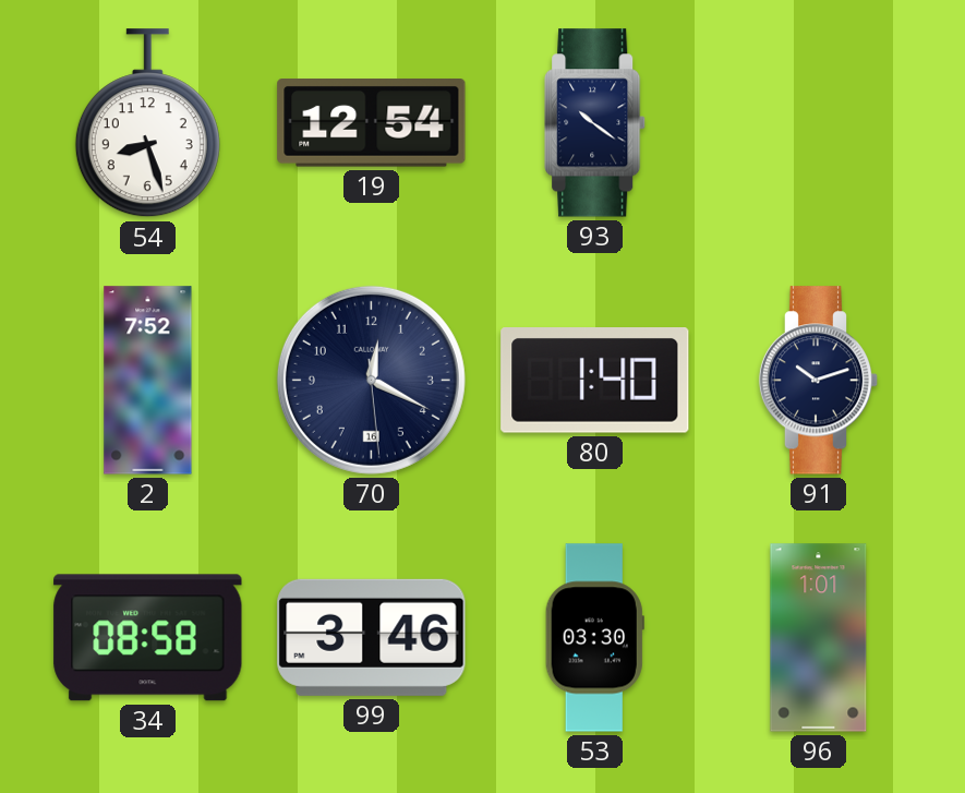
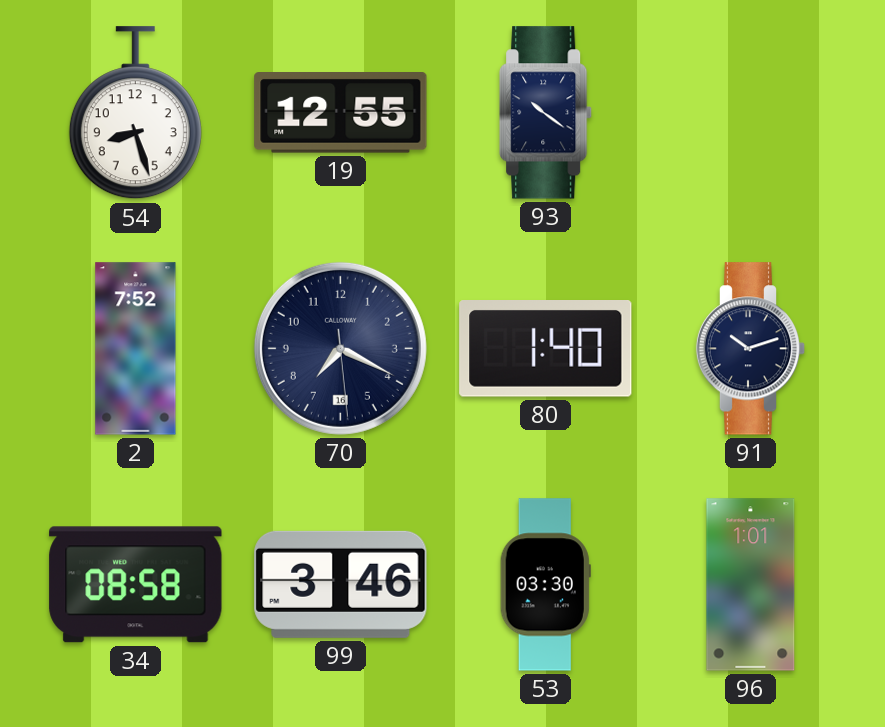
19: 12:54 -> 12:55 (341, 113)
70: 12:19 -> 7:19 (340, 348)
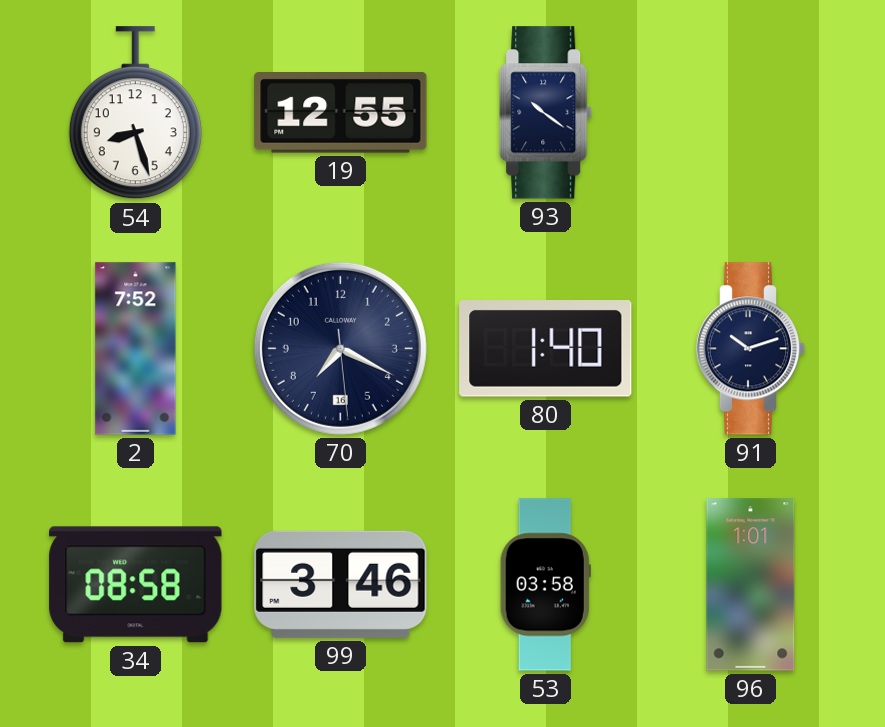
53: 03:30 -> 03:58 (545, 585)
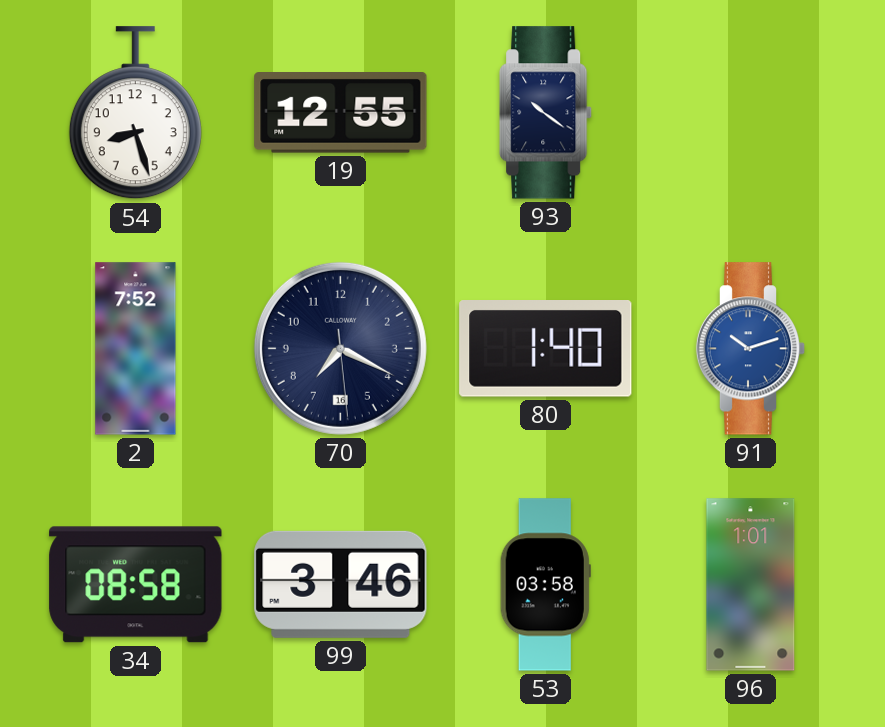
91 dial: navy -> blue (751, 349)
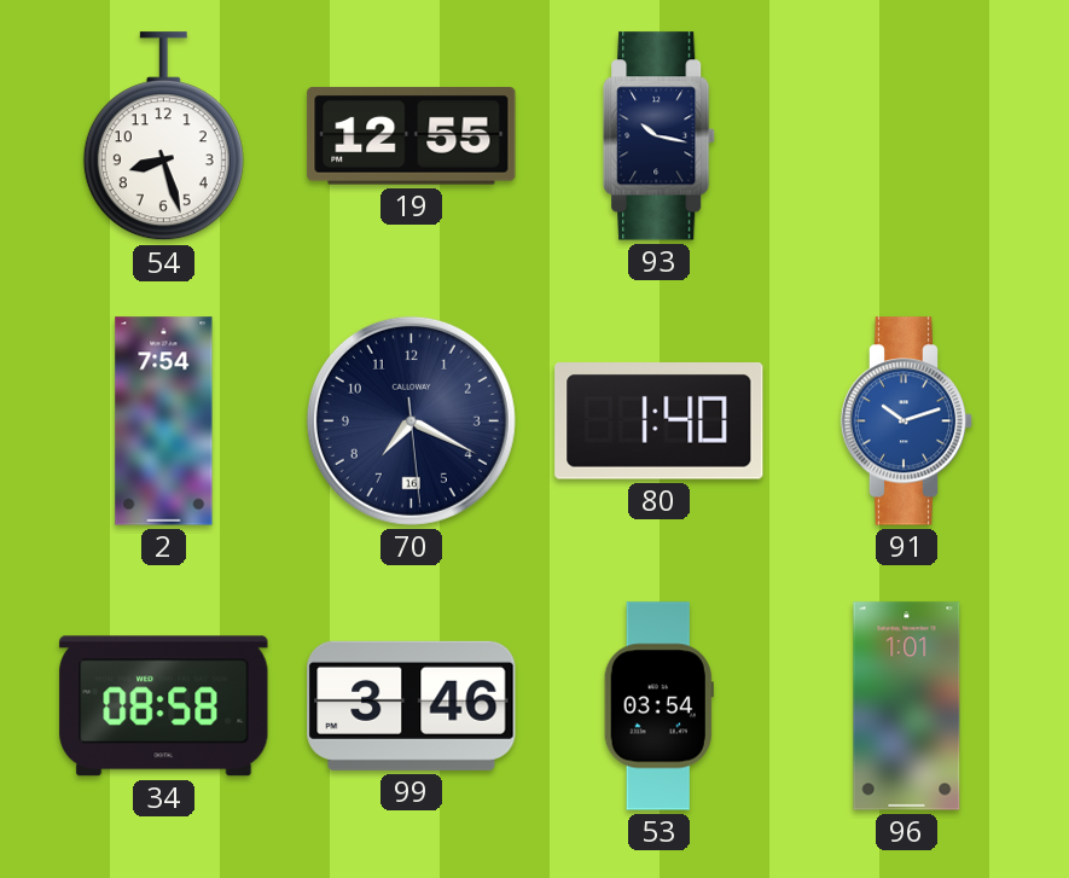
93: 10:21 -> 10:17 (660, 136)
2: 7:52 -> 7:54 (164, 421)
53: 03:58 -> 03:54 (658, 707)
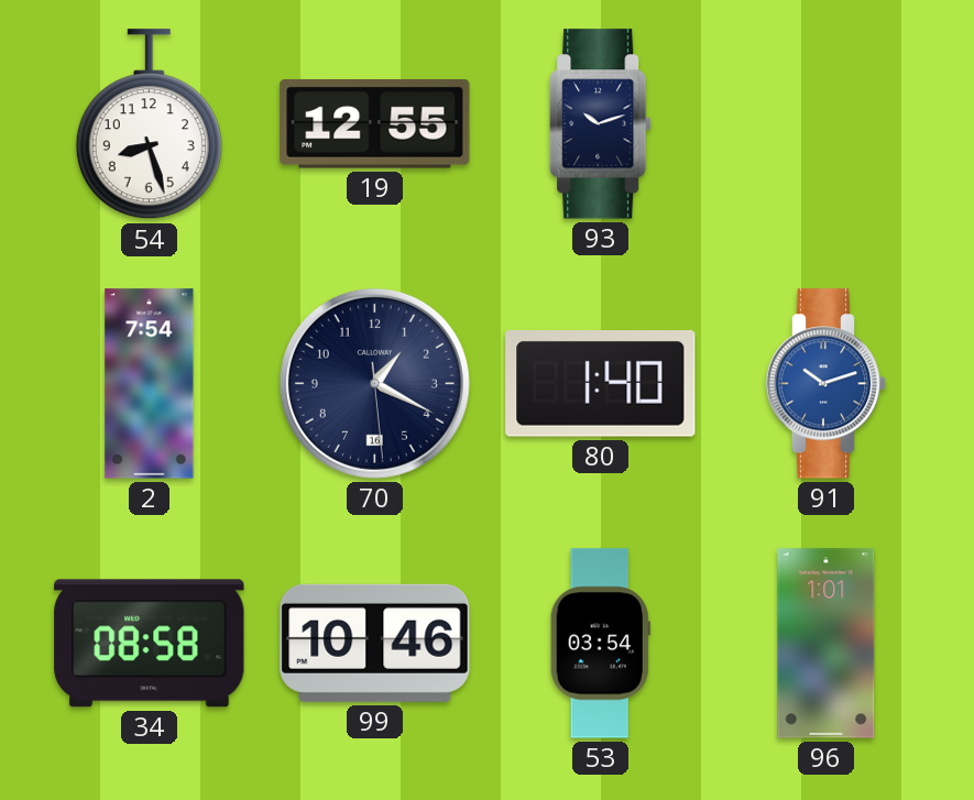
93: 10:17 -> 10:12 (601, 124)
70: 7:19 -> 1:19 (374, 383)
99: 3:46 -> 10:46 (375, 643)
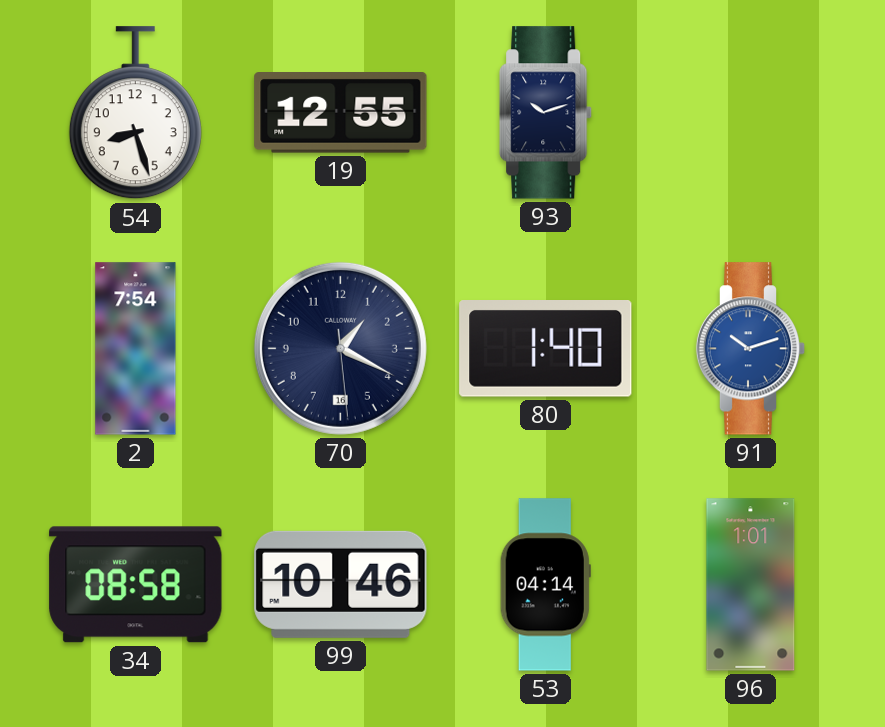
53: 03:54 -> 04:14 (545, 585)
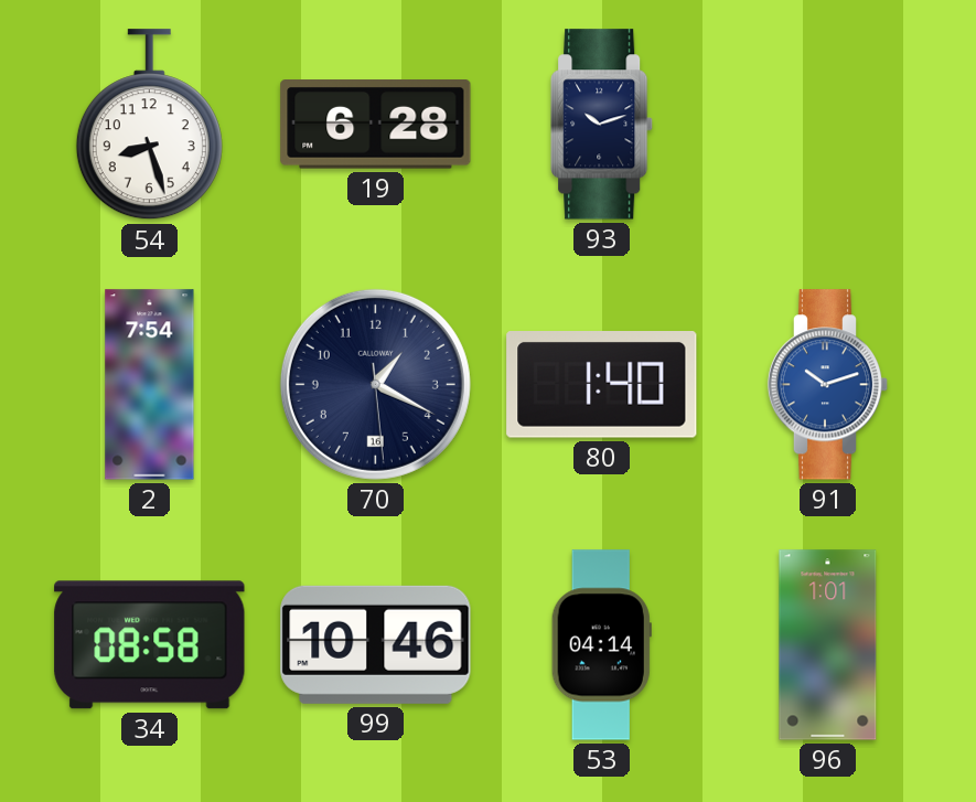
19: 12:55 -> 6:28 (376, 125)
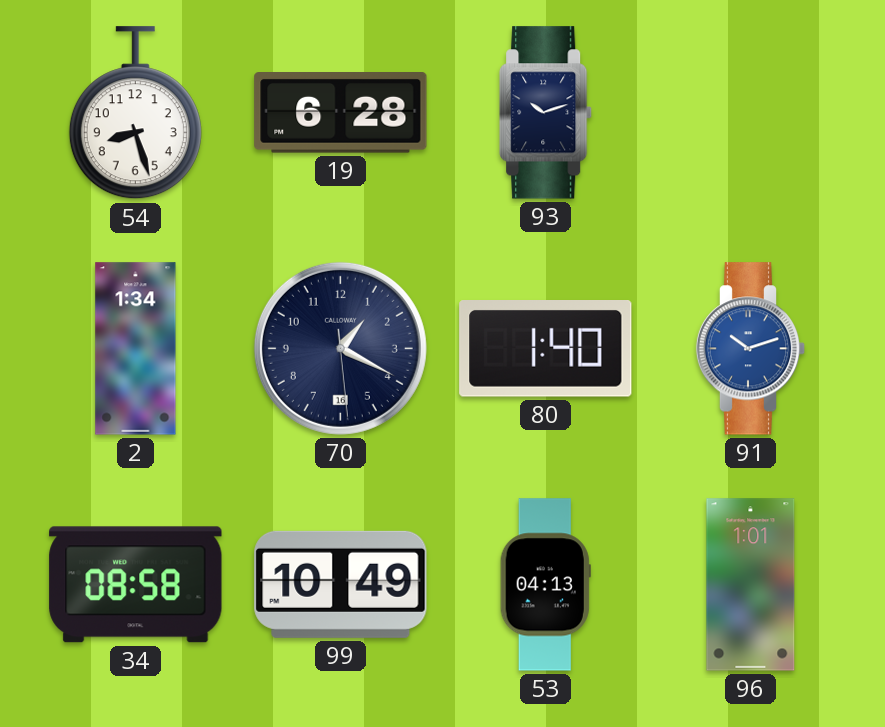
2: 7:54 -> 1:34 (136, 349)
99: 10:46 -> 10:49 (341, 584)
53: 04:14 -> 04:13 (545, 585)
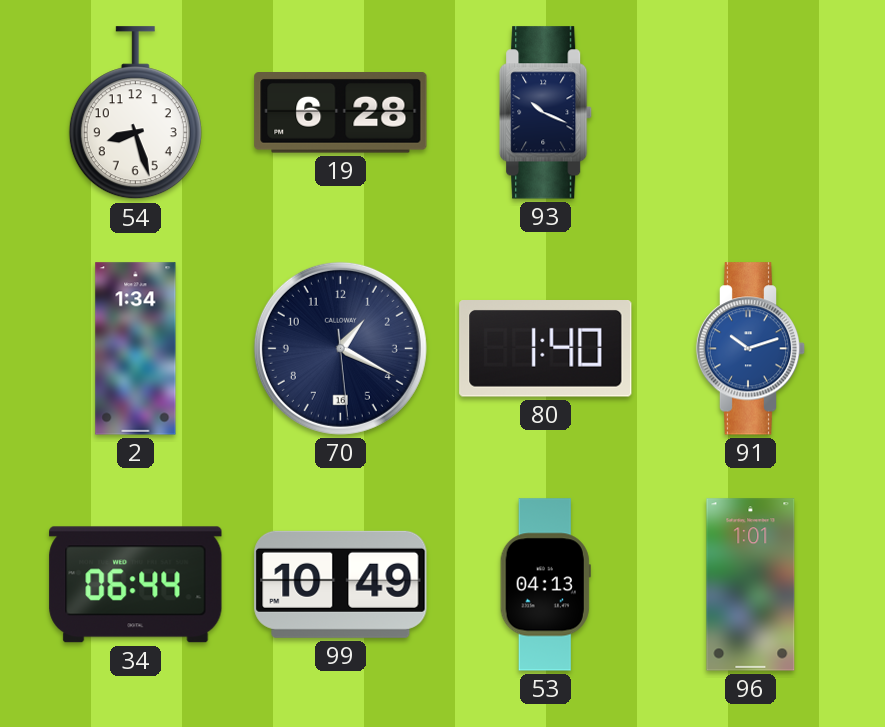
93: 10:12 -> 10:19 (546, 113)
34: 08:58 -> 06:44 (136, 585)
